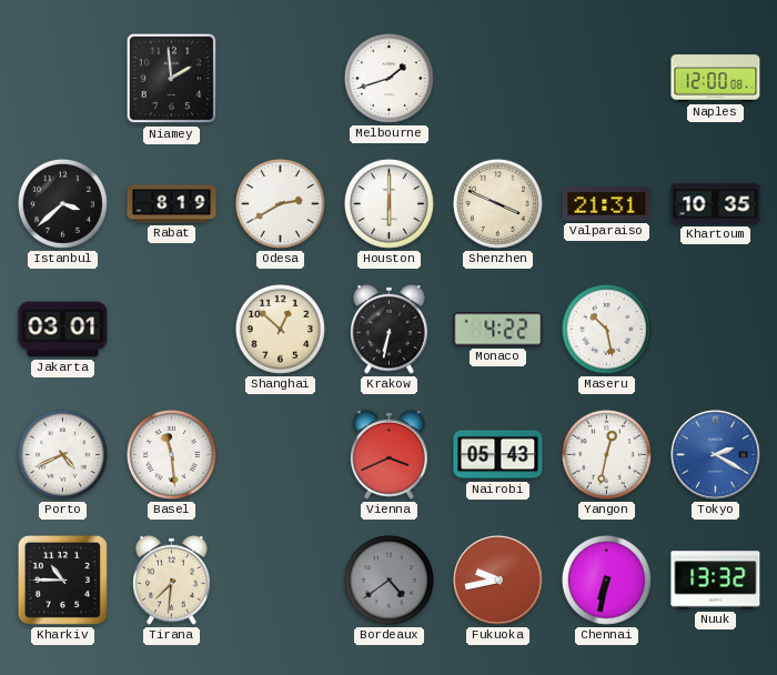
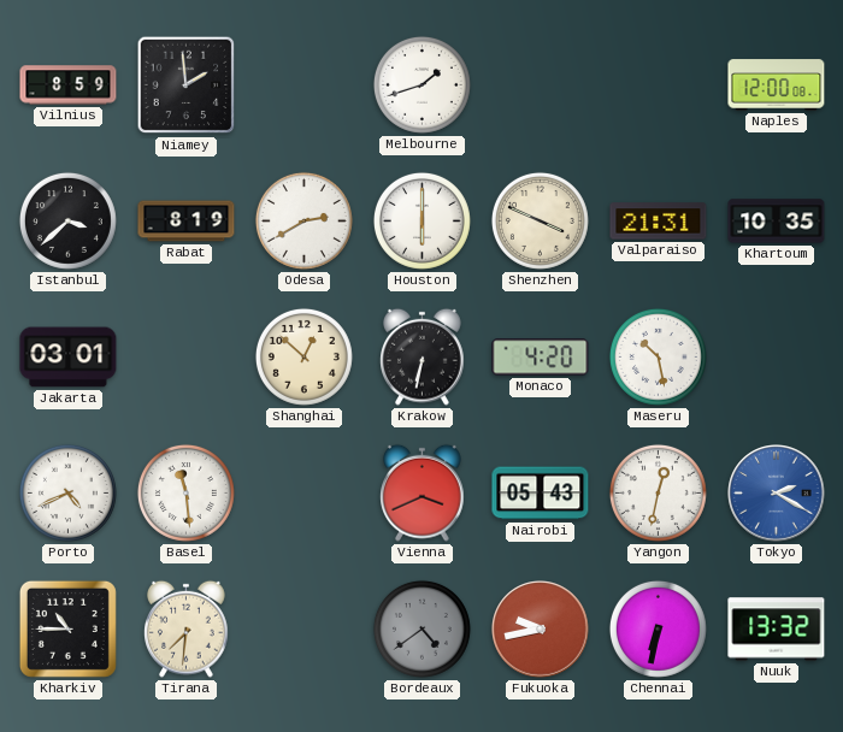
Vilnius: none -> 8:59 (69, 85)
Monaco: 4:22 -> 4:20 (541, 358)
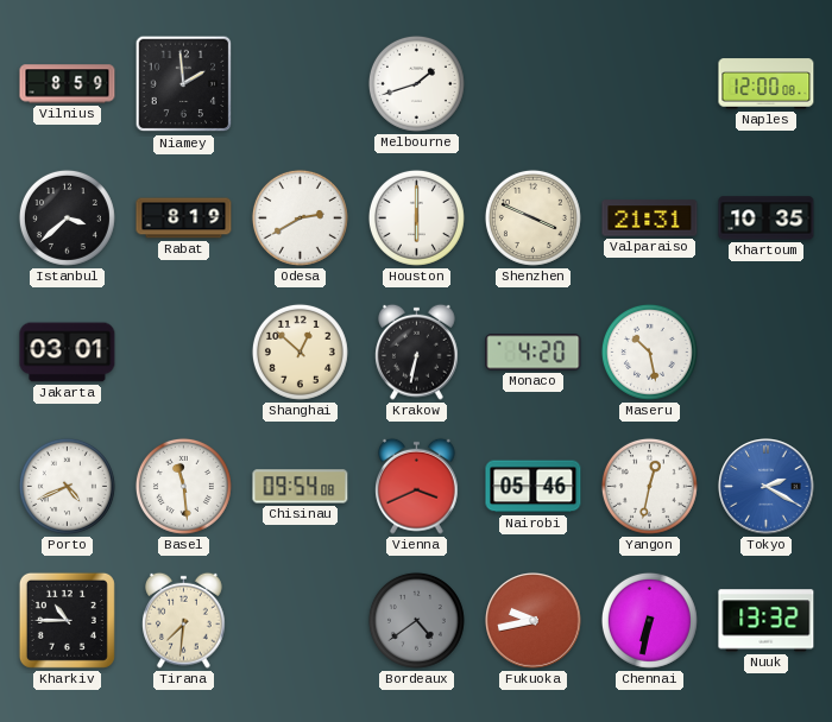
Chisinau: none -> 09:54 (301, 487)
Nairobi: 05:43 -> 05:46 (534, 487)
